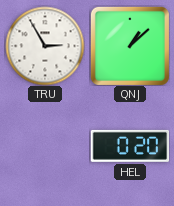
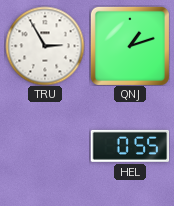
QNJ: 1:08 -> 1:12 (130, 46)
HEL: 0:20 -> 0:55 (130, 146)
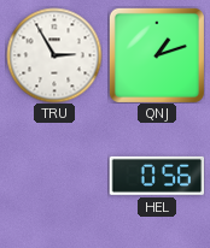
HEL: 0:55 -> 0:56 (157, 176)
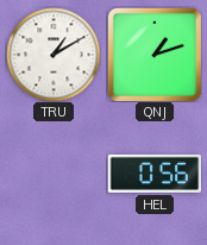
TRU: 2:55 -> 1:10 (54, 55)
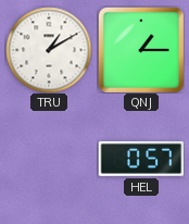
QNJ: 1:12 -> 1:15 (141, 50)
HEL: 0:56 -> 0:57 (141, 159)
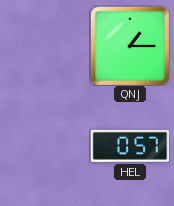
TRU: 1:10 -> none (49, 50)
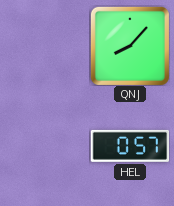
QNJ: 1:15 -> 8:07 (130, 46)
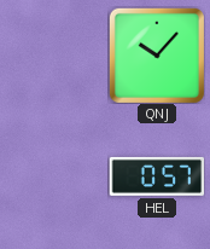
QNJ: 8:07 -> 10:07 (157, 56)
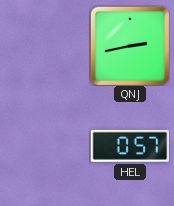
QNJ: 10:07 -> 2:43 (130, 46)
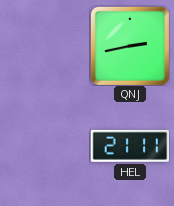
HEL: 0:57 -> 21:11 (130, 146)
